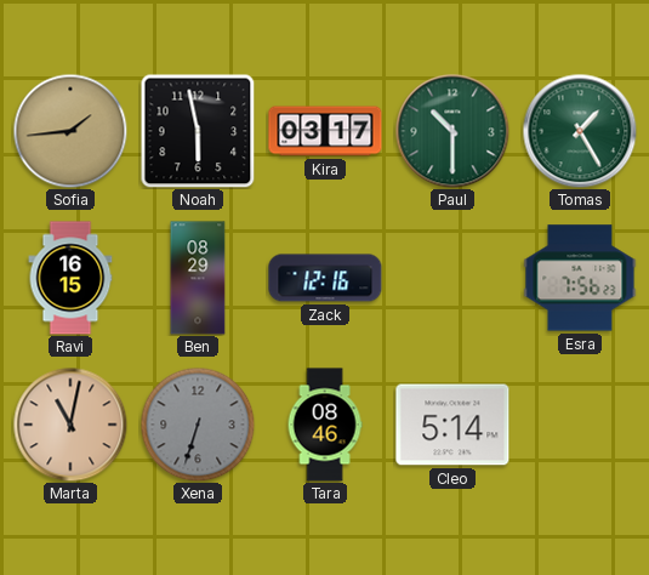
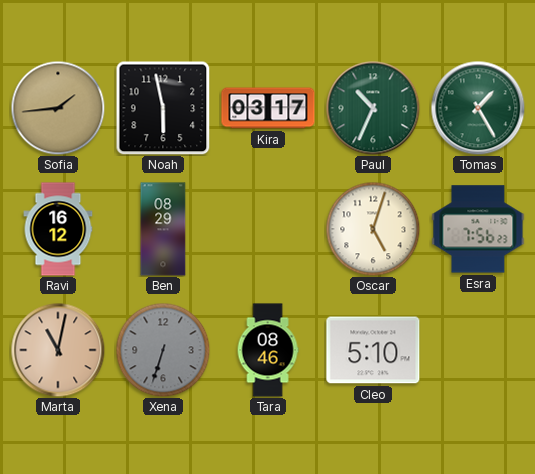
Paul: 10:30 -> 10:34 (373, 108)
Ravi: 16:15 -> 16:12 (58, 229)
Zack: 12:16 -> none (325, 278)
Oscar: none -> 5:03 (373, 229)
Cleo: 5:14 -> 5:10 (373, 350)
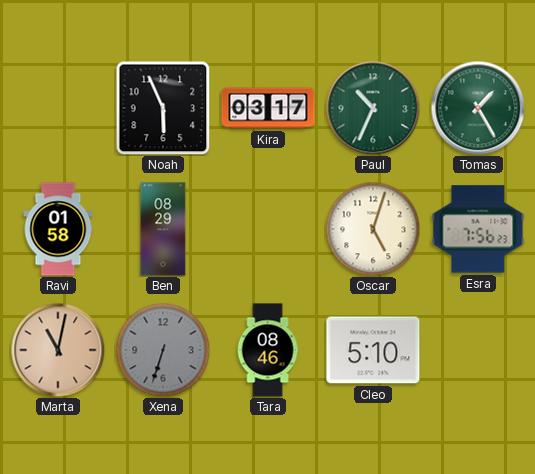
Sofia: 1:44 -> none (58, 108)
Noah: 5:58 -> 5:56 (163, 108)
Ravi: 16:12 -> 01:58 (58, 229)
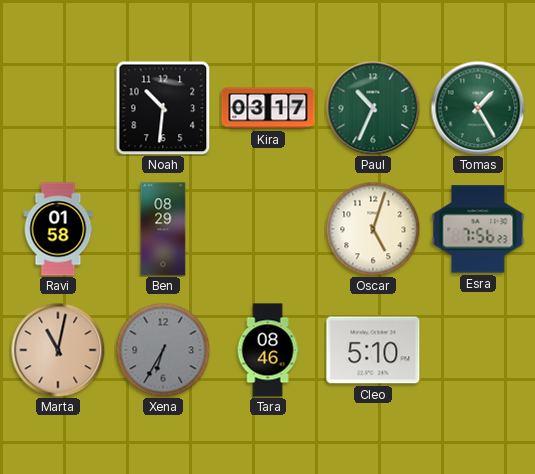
Noah: 5:56 -> 10:31 (163, 108)
Xena: 6:33 -> 6:35 (163, 350)
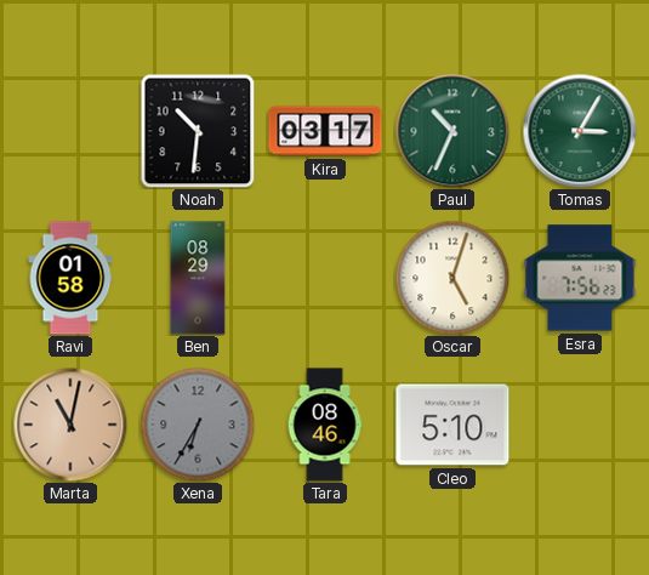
Tomas: 1:25 -> 3:05 (580, 131)
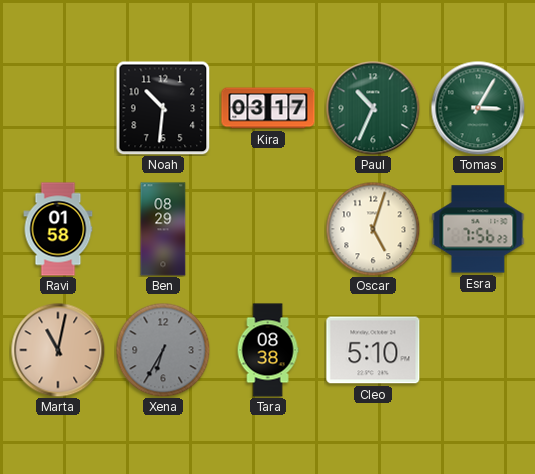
Tara: 08:46 -> 08:38 (268, 350)
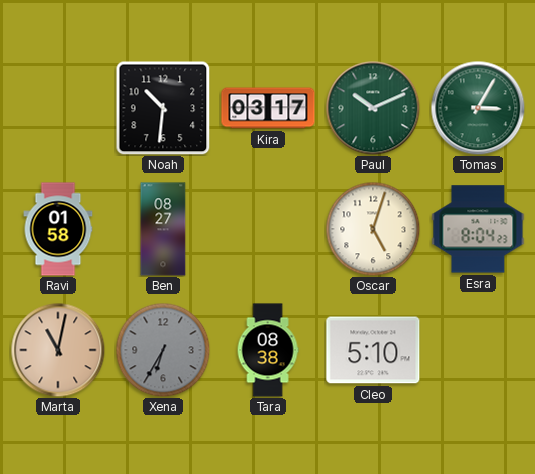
Paul: 10:34 -> 10:11 (373, 108)
Ben: 08:29 -> 08:27 (163, 229)
Esra: 7:56 -> 8:04 (478, 229)
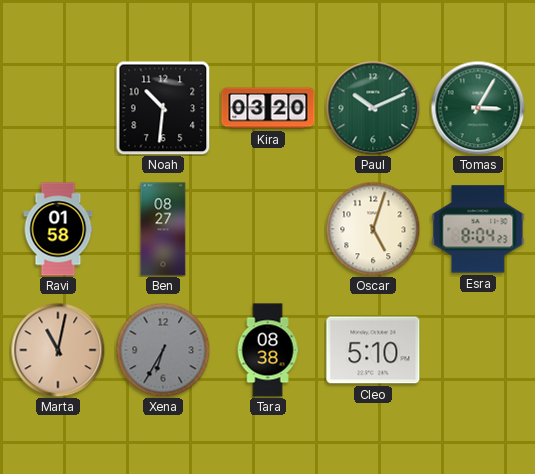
Kira: 03:17 -> 03:20 (268, 108)
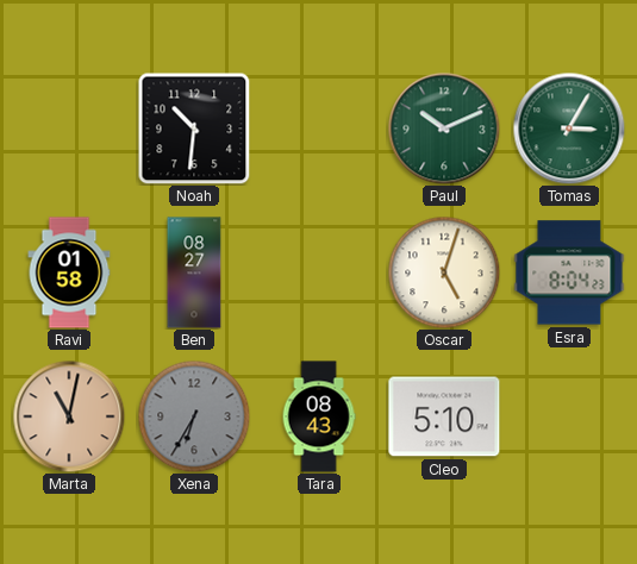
Kira: 03:20 -> none (268, 108)
Tara: 08:38 -> 08:43 (319, 416)
